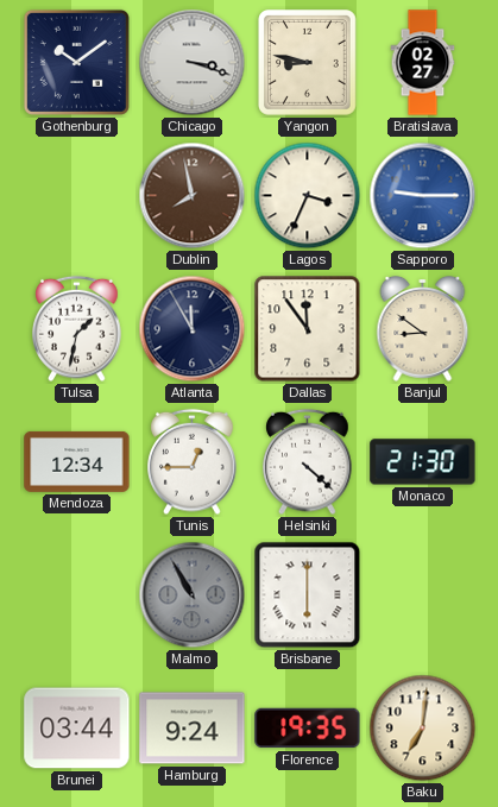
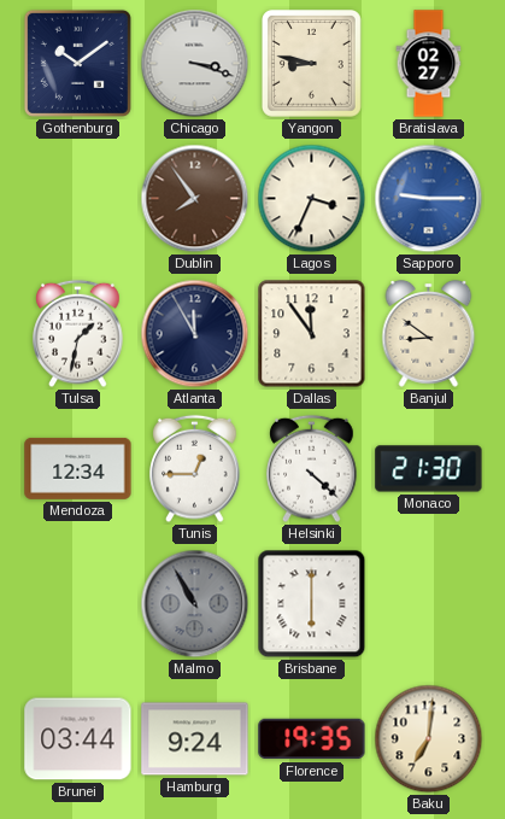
Dublin: 7:58 -> 7:54 (195, 199)
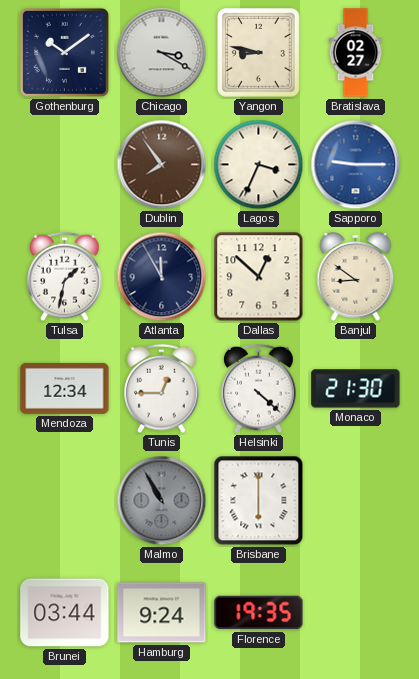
Chicago: 3:18 -> 3:20 (162, 53)
Dallas: 11:54 -> 12:52 (259, 277)
Baku: 7:01 -> none (429, 739)
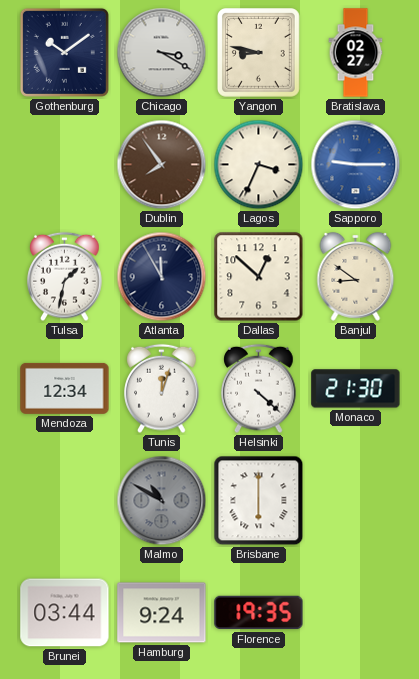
Tunis: 12:45 -> 12:03 (162, 389)
Malmo: 10:55 -> 10:50 (162, 501)
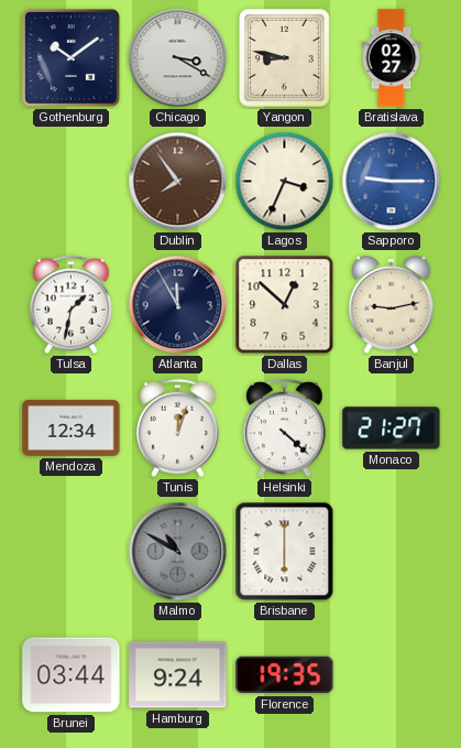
Banjul: 8:51 -> 9:13 (392, 305)
Monaco: 21:30 -> 21:27 (392, 429)
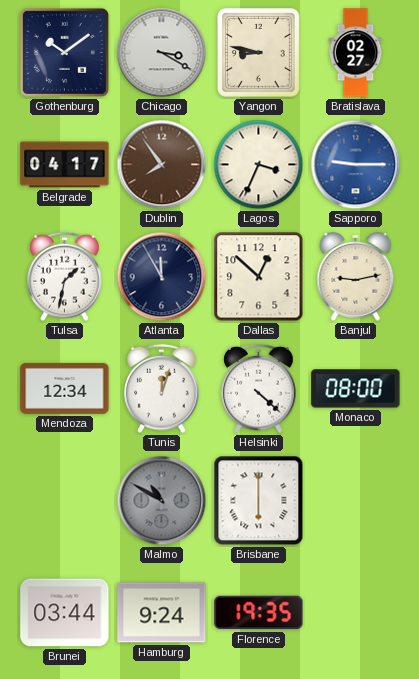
Belgrade: none -> 04:17 (65, 165)
Monaco: 21:27 -> 08:00 (356, 389)
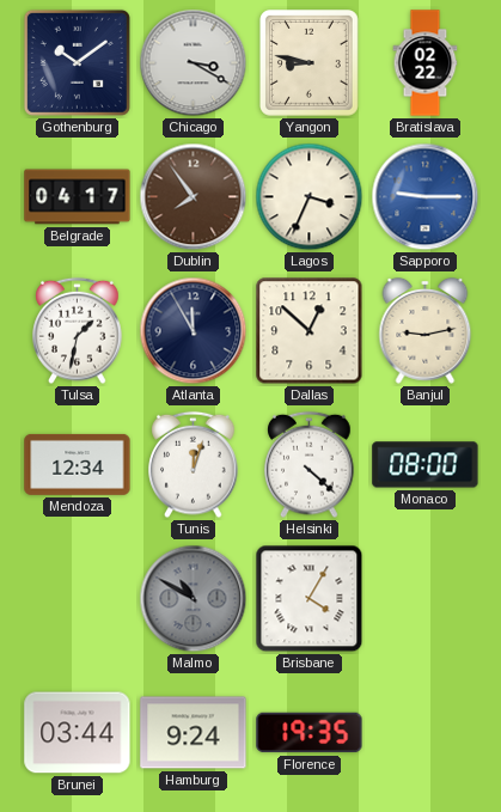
Bratislava: 02:27 -> 02:22 (426, 63)
Brisbane: 6:00 -> 4:05 (310, 599)
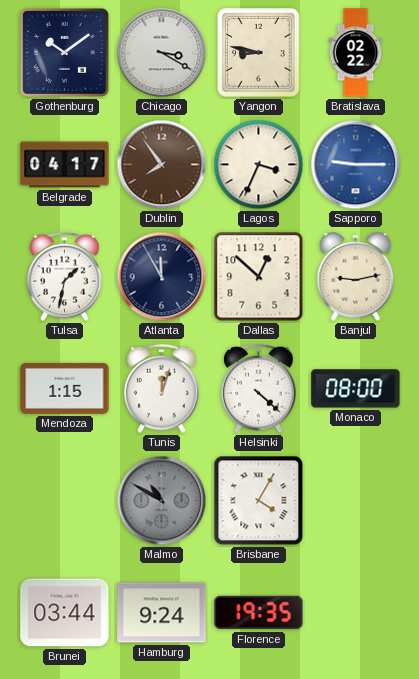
Mendoza: 12:34 -> 1:15 (65, 388)
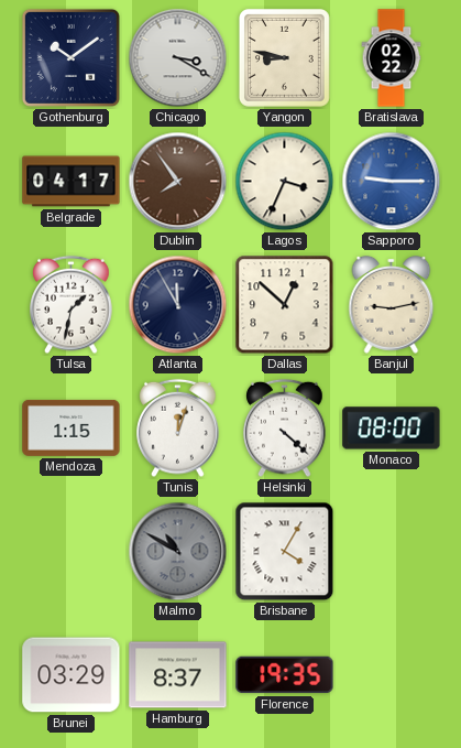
Brunei: 03:44 -> 03:29 (72, 675)
Hamburg: 9:24 -> 8:37 (178, 675)
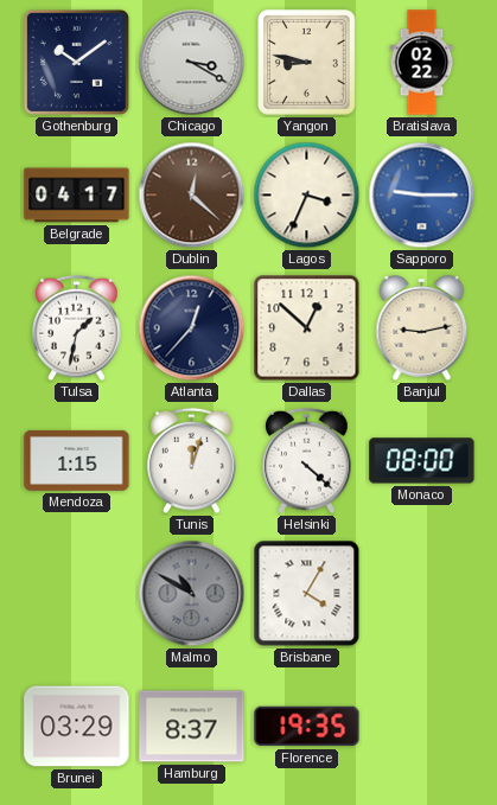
Dublin: 7:54 -> 12:22 (192, 196)
Atlanta: 11:55 -> 12:37 (192, 328)
